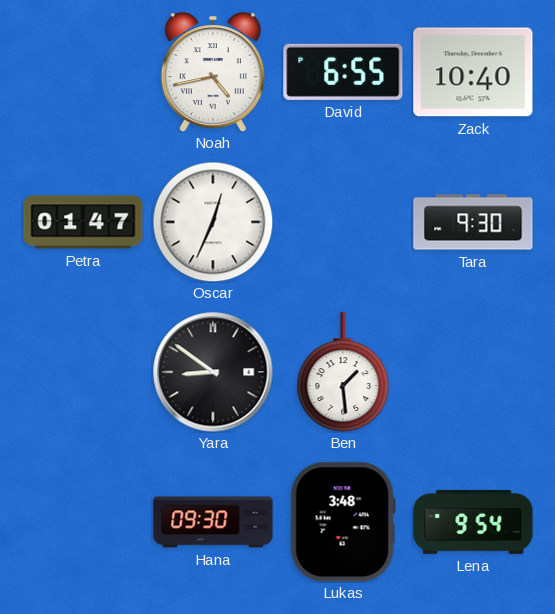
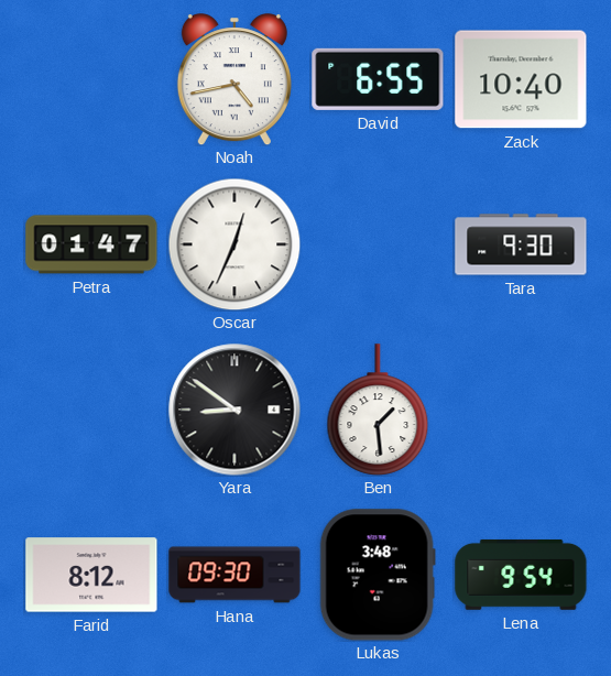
Farid: none -> 8:12 (91, 575)
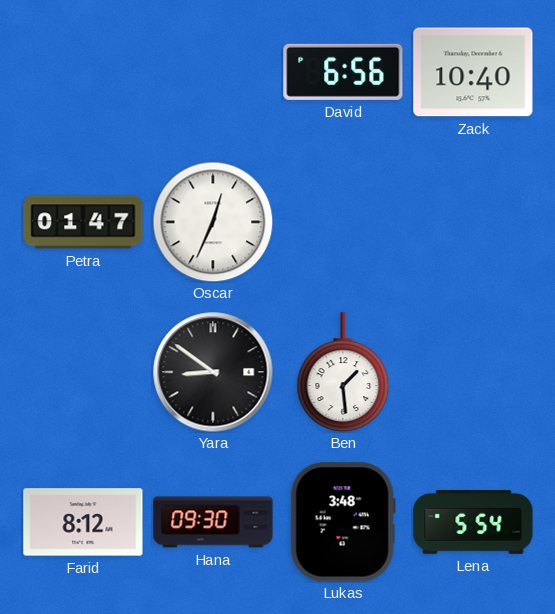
Noah: 4:43 -> none (234, 79)
David: 6:55 -> 6:56 (343, 72)
Tara: 9:30 -> none (521, 244)
Lena: 9:54 -> 5:54 (473, 522)
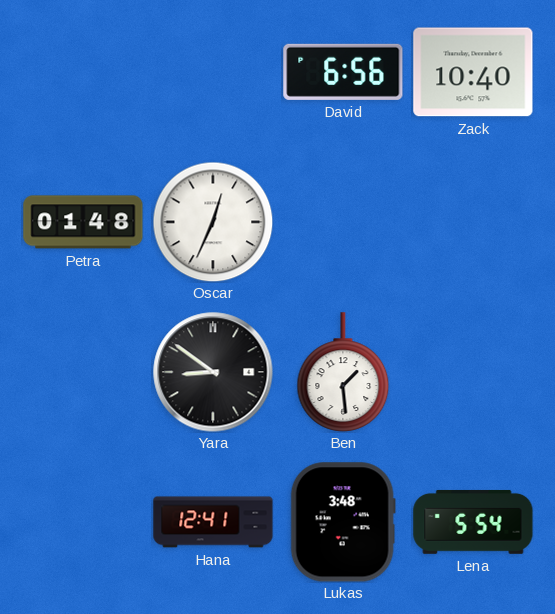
Petra: 01:47 -> 01:48 (83, 222)
Farid: 8:12 -> none (83, 522)
Hana: 09:30 -> 12:41 (213, 522)
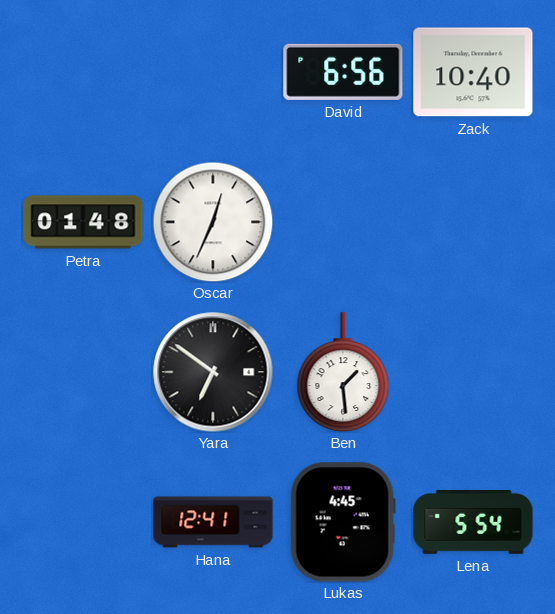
Yara: 8:51 -> 6:51 (213, 372)
Lukas: 3:48 -> 4:45 (343, 522)
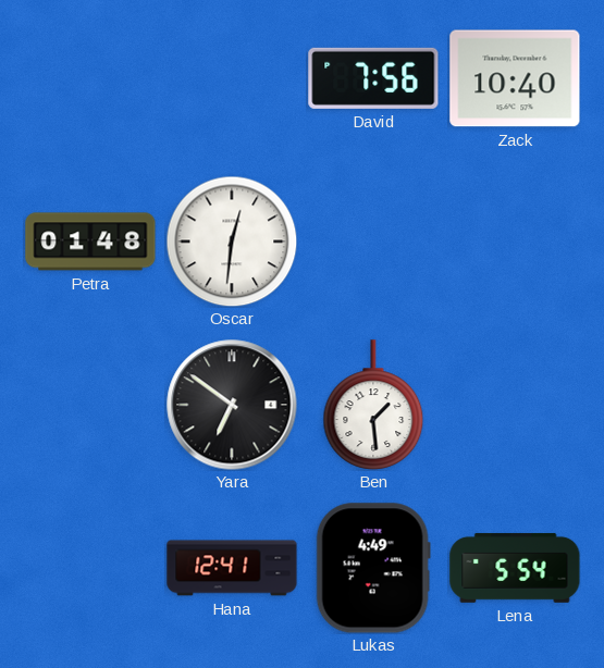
David: 6:56 -> 7:56 (373, 78)
Oscar: 12:34 -> 12:31 (232, 242)
Lukas: 4:45 -> 4:49 (373, 568)
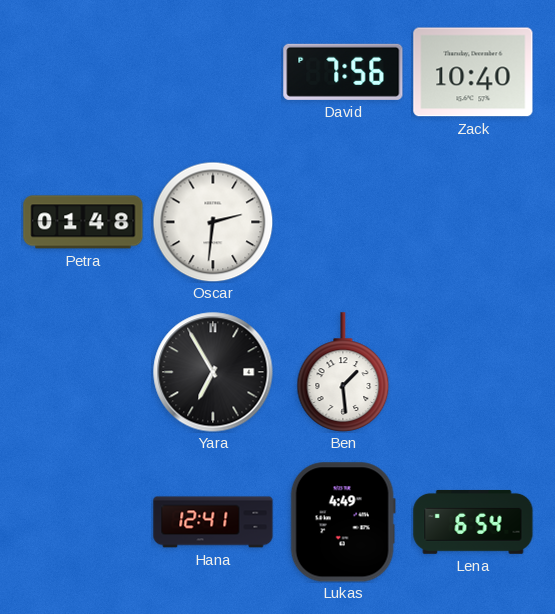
Oscar: 12:31 -> 2:31 (213, 222)
Yara: 6:51 -> 6:55 (213, 372)
Lena: 5:54 -> 6:54 (473, 522)
